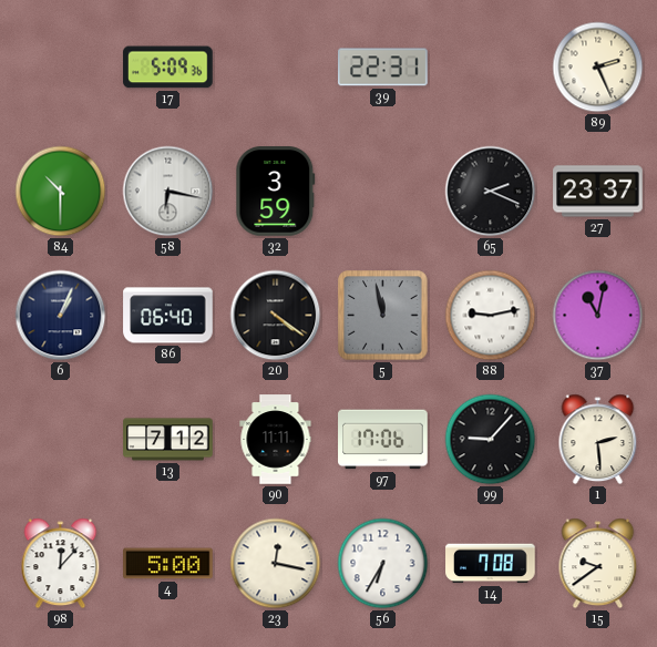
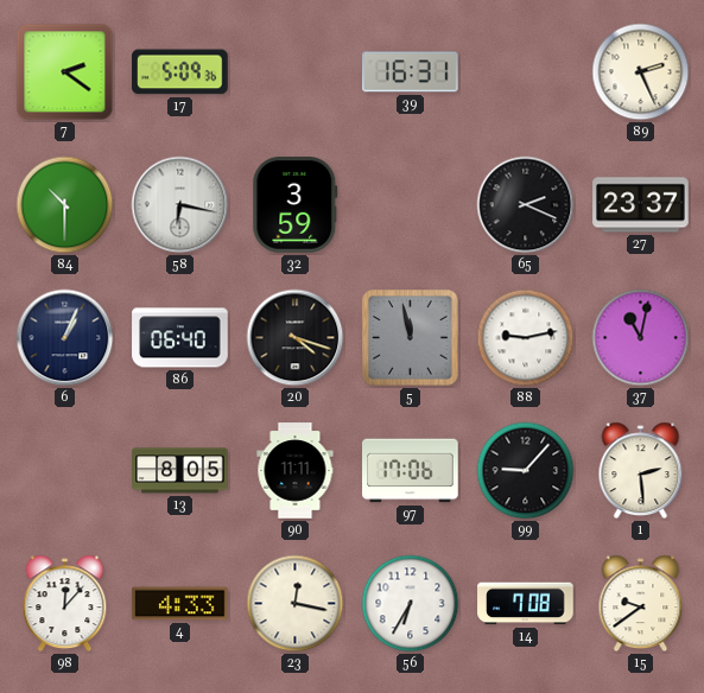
7: none -> 2:21 (65, 72)
39: 22:31 -> 16:31 (411, 72)
20: 4:21 -> 4:18 (296, 338)
13: 7:12 -> 8:05 (180, 471)
4: 5:00 -> 4:33 (180, 604)
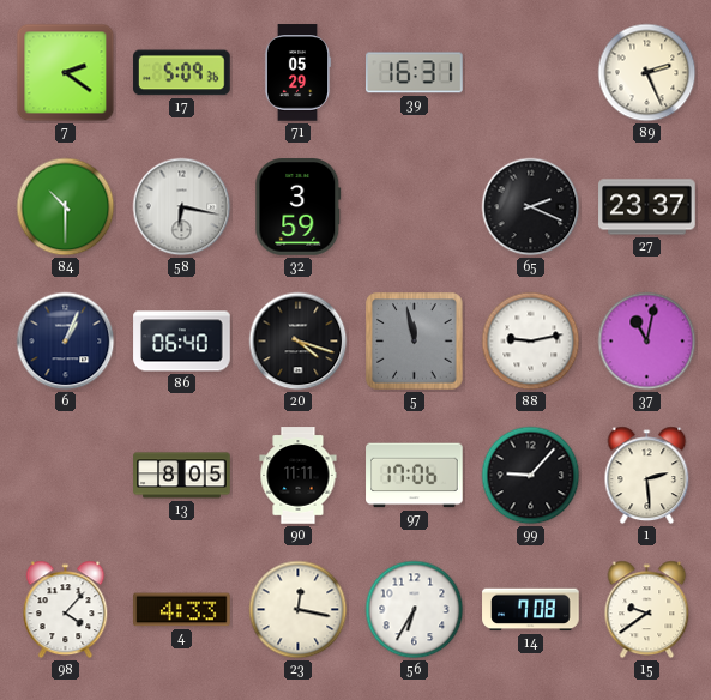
71: none -> 05:29 (297, 73)
98: 12:07 -> 4:07 (66, 610)
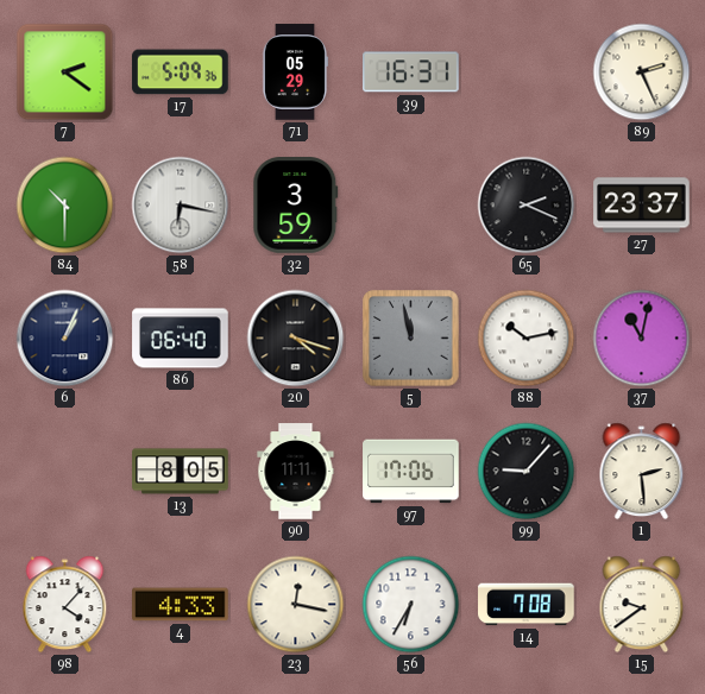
88: 9:13 -> 10:13 (527, 339)
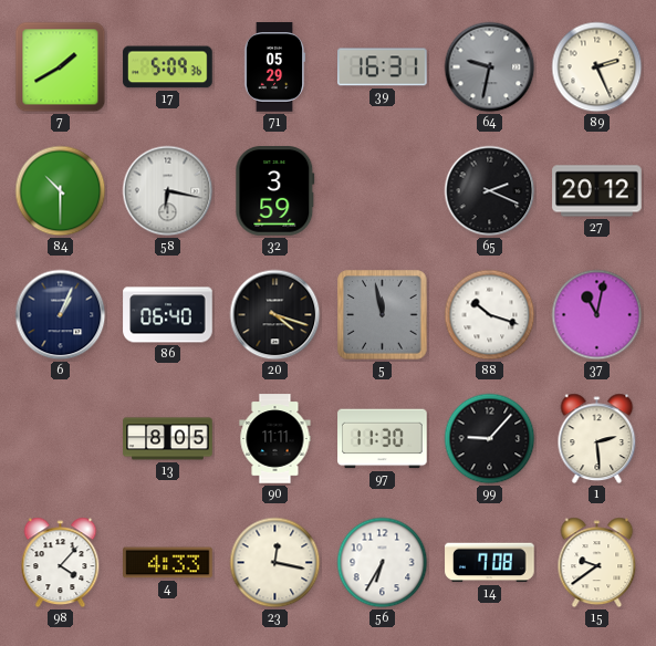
7: 2:21 -> 1:40 (61, 67)
64: none -> 9:32 (490, 67)
27: 23:37 -> 20:12 (597, 191)
88: 10:13 -> 10:18 (490, 315)
97: 17:06 -> 11:30 (383, 439)
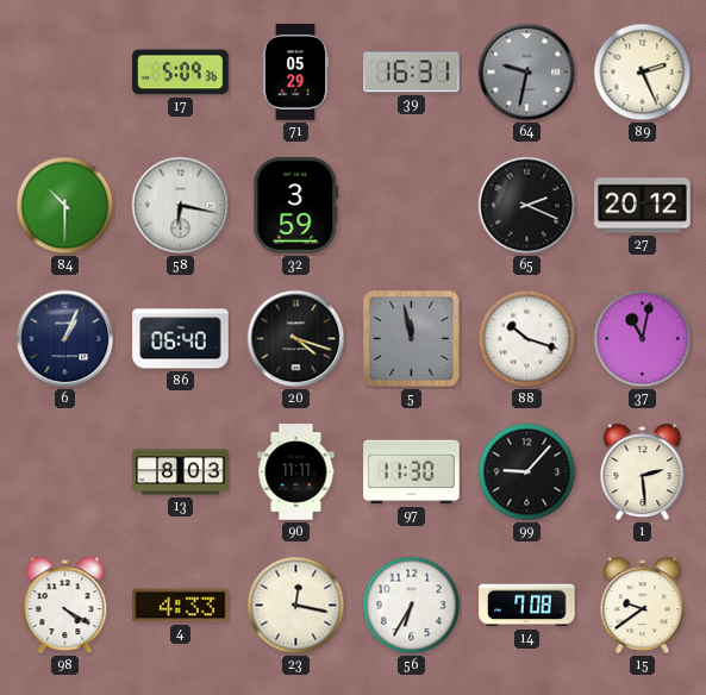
7: 1:40 -> none (61, 67)
13: 8:05 -> 8:03 (181, 472)
98: 4:07 -> 4:20 (65, 606)
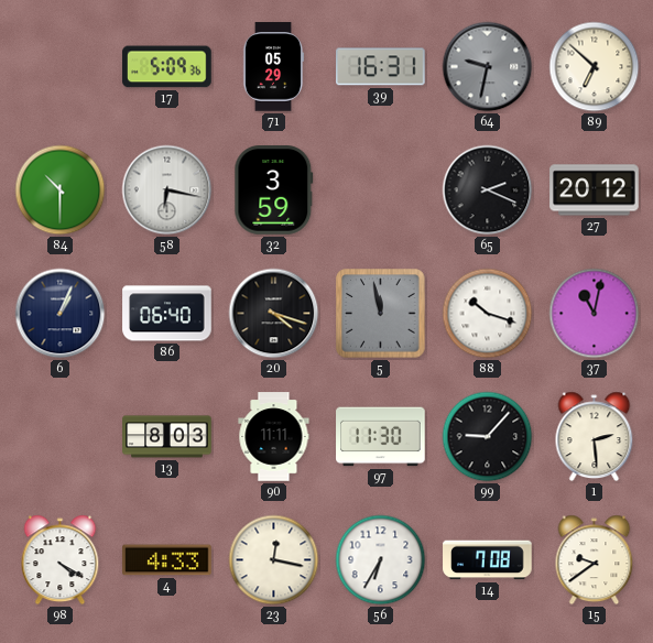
89: 2:26 -> 6:52 (595, 67)
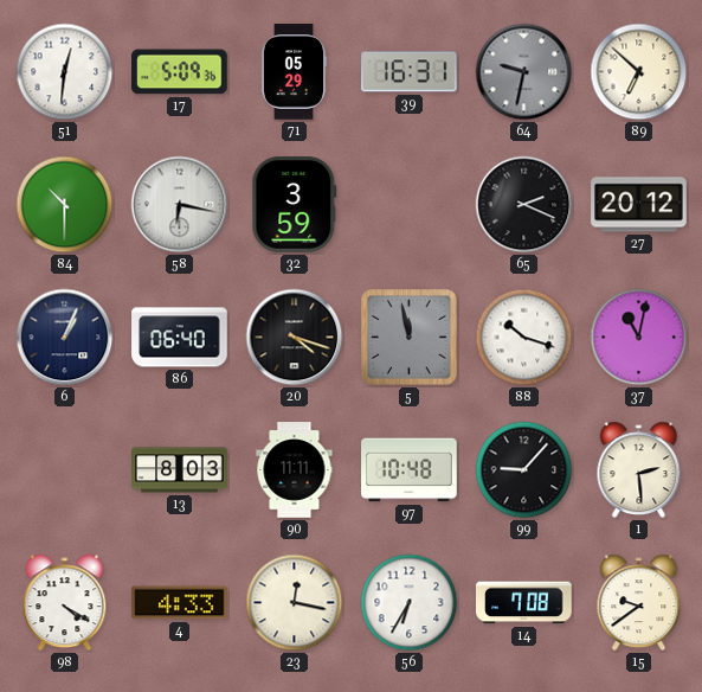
51: none -> 12:31 (65, 72)
97: 11:30 -> 10:48 (410, 470)
